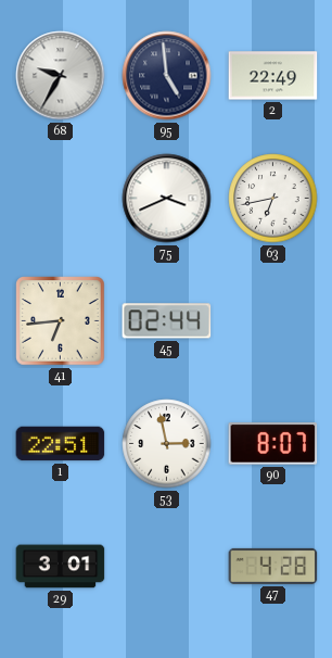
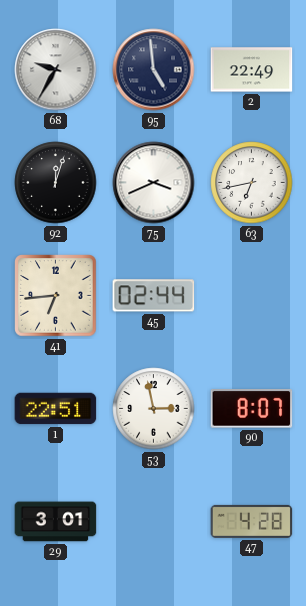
92: none -> 12:03 (56, 183)
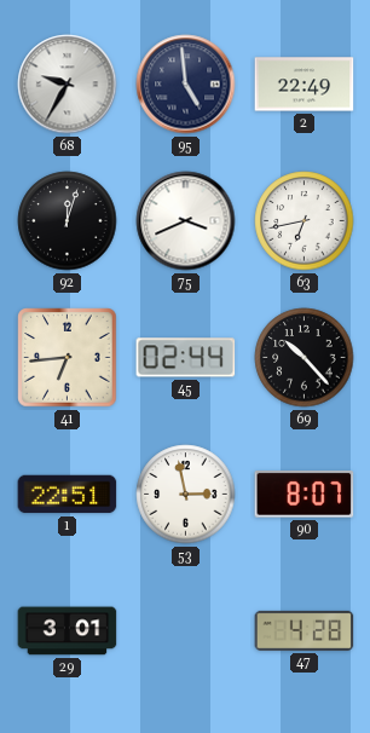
69: none -> 10:23 (305, 358)
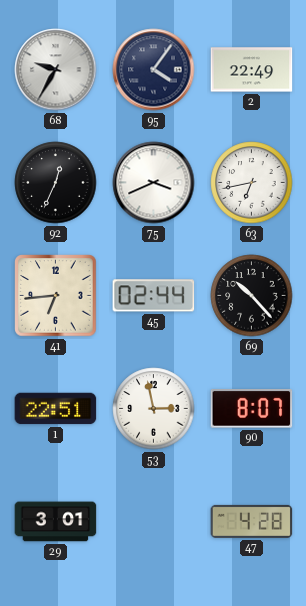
95: 4:59 -> 4:06 (154, 70)
92: 12:03 -> 12:34 (56, 183)
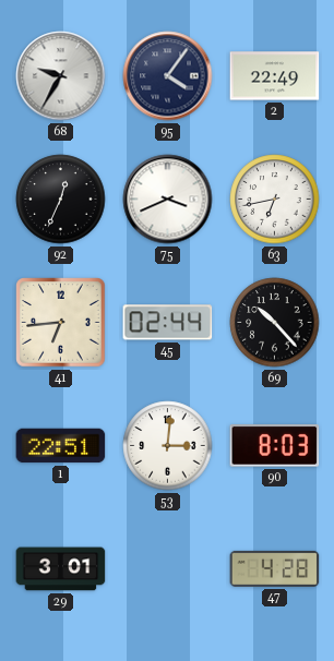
53: 2:58 -> 3:01 (168, 446)
90: 8:07 -> 8:03 (275, 446)
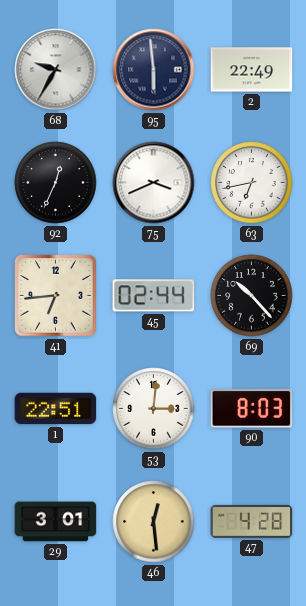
95: 4:06 -> 5:59 (154, 70)
46: none -> 12:29 (154, 522)
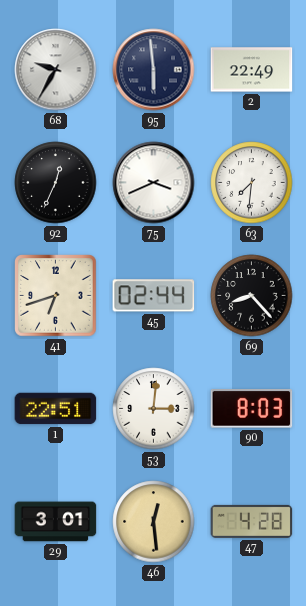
63: 6:43 -> 7:31 (252, 183)
41: 6:44 -> 6:42 (56, 296)
69: 10:23 -> 8:23 (252, 296)
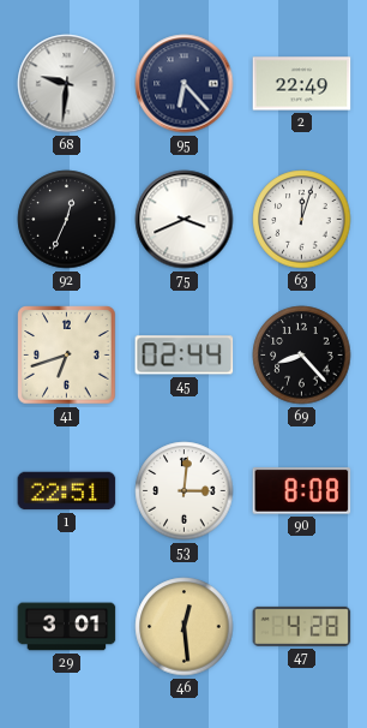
68: 9:35 -> 9:31 (67, 84)
95: 5:59 -> 6:23 (185, 84)
63: 7:31 -> 12:03 (302, 220)
90: 8:03 -> 8:08 (302, 491)
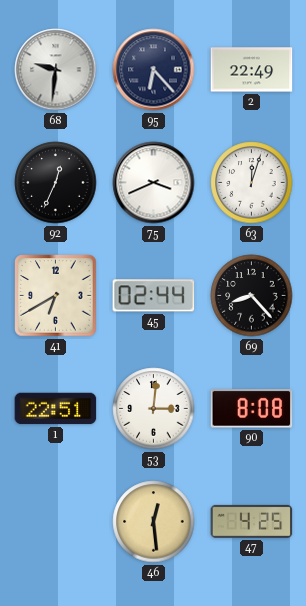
41: 6:42 -> 6:40 (56, 296)
29: 3:01 -> none (67, 627)
47: 4:28 -> 4:25 (252, 521)
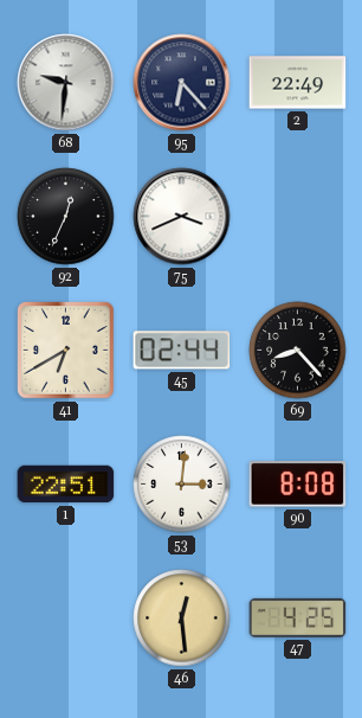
63: 12:03 -> none (252, 183)
